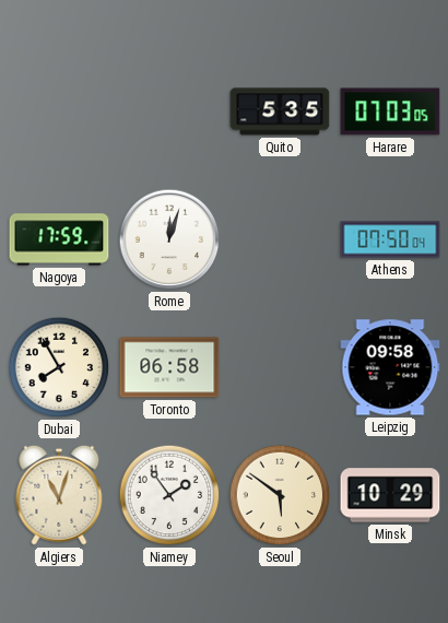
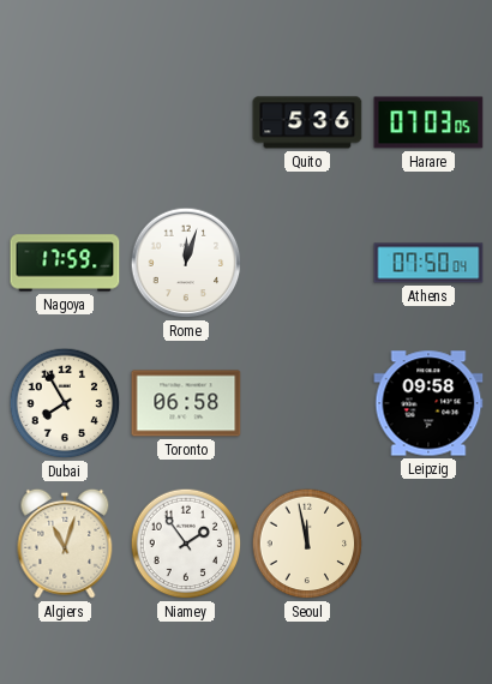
Quito: 5:35 -> 5:36 (307, 122)
Seoul: 5:51 -> 11:58 (307, 544)
Minsk: 10:29 -> none (390, 495)
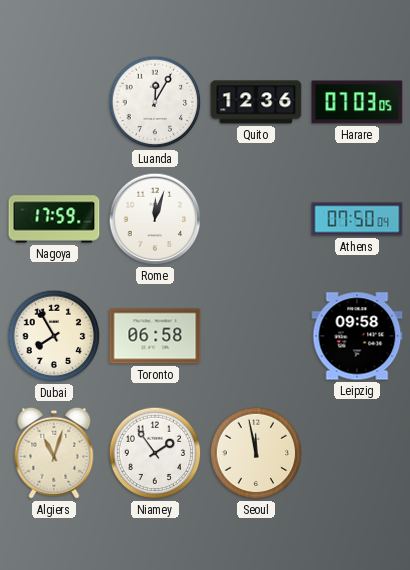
Luanda: none -> 12:05 (155, 102)
Quito: 5:36 -> 12:36 (256, 102)
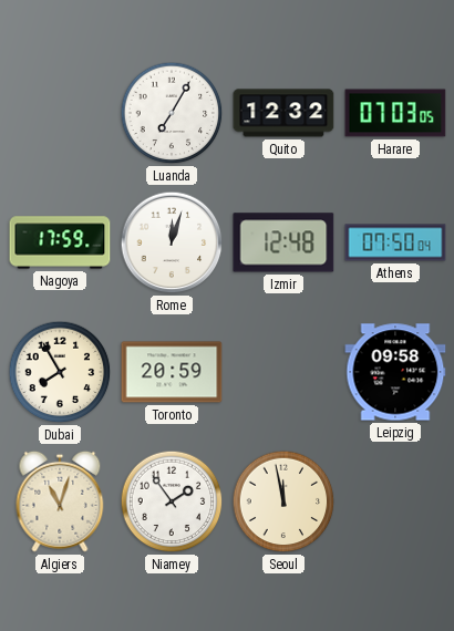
Luanda: 12:05 -> 7:05 (172, 113)
Quito: 12:36 -> 12:32 (283, 113)
Izmir: none -> 12:48 (283, 242)
Toronto: 06:58 -> 20:59 (172, 372)
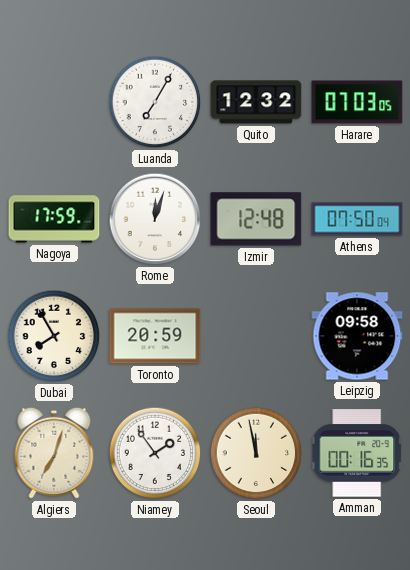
Algiers: 11:03 -> 7:03 (54, 453)
Amman: none -> 00:16 (358, 453)
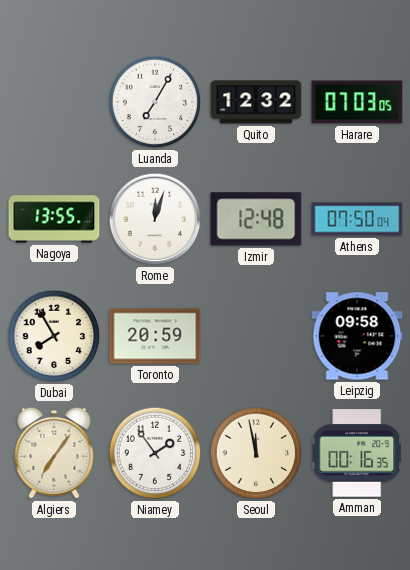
Nagoya: 17:59 -> 13:55 (54, 219)
Algiers: 7:03 -> 7:06 (54, 453)
